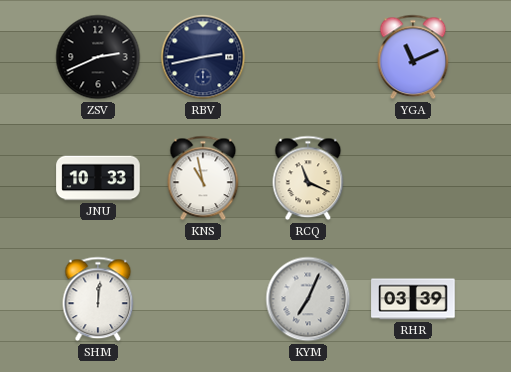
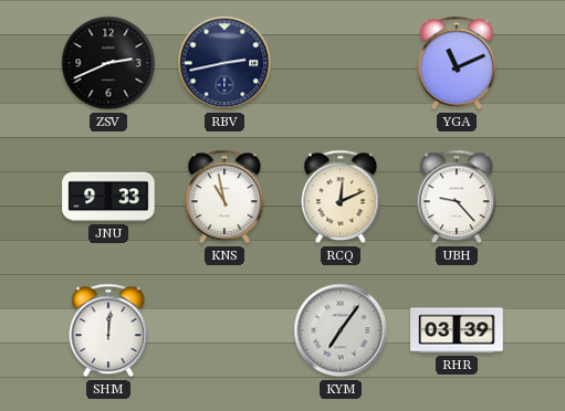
JNU: 10:33 -> 9:33 (108, 197)
RCQ: 11:19 -> 12:11 (341, 197)
UBH: none -> 9:23 (457, 197)
KYM: 7:04 -> 7:06 (341, 330)
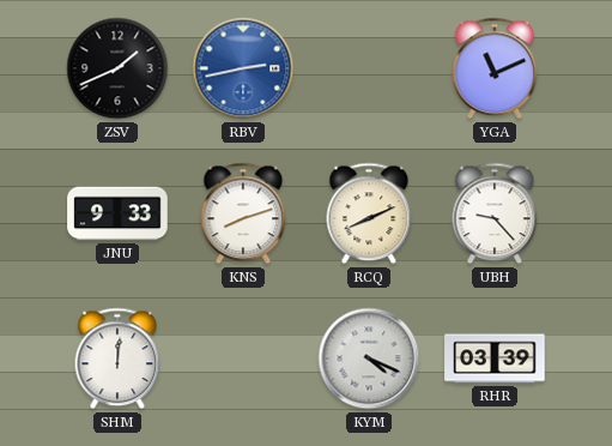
ZSV: 2:41 -> 1:41 (117, 68)
RBV dial: navy -> blue (243, 68)
KNS: 10:58 -> 8:12 (243, 213)
RCQ: 12:11 -> 8:11 (369, 213)
KYM: 7:06 -> 4:19 (369, 358)
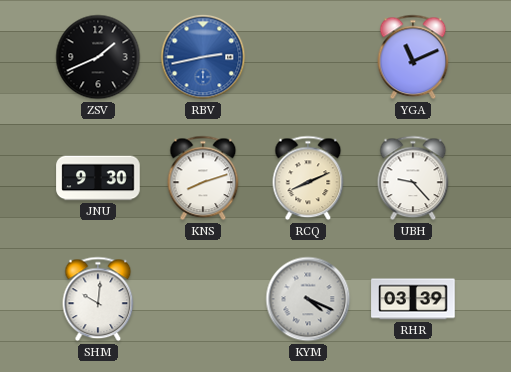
JNU: 9:33 -> 9:30 (98, 178)
SHM: 12:01 -> 10:01 (98, 299)
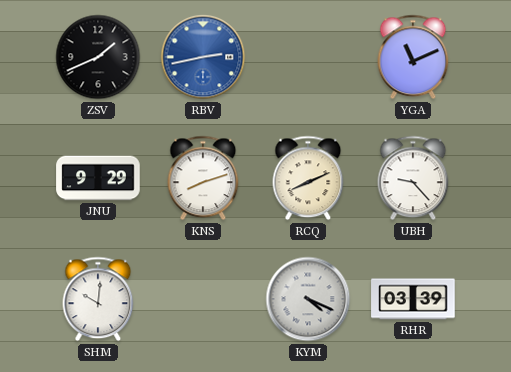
JNU: 9:30 -> 9:29 (98, 178)
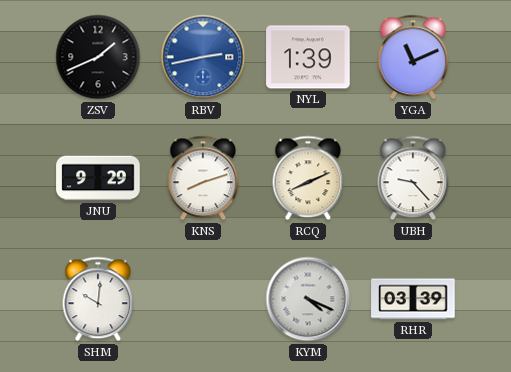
NYL: none -> 1:39 (308, 57)
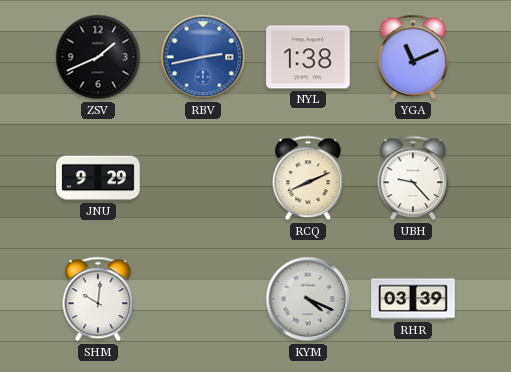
NYL: 1:39 -> 1:38 (308, 57)
KNS: 8:12 -> none (203, 178)
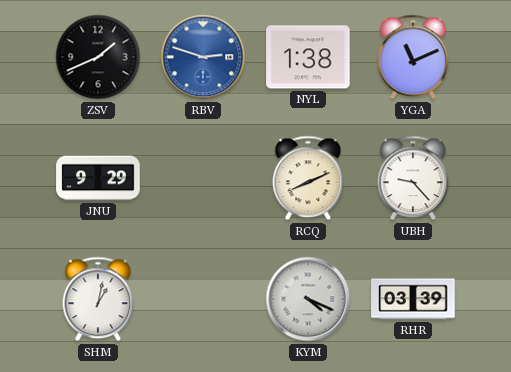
RBV: 2:43 -> 2:48 (203, 57)
SHM: 10:01 -> 1:02 (98, 299)
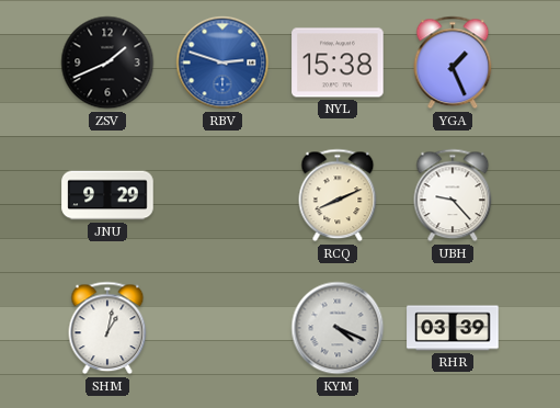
NYL: 1:38 -> 15:38 (338, 63)
YGA: 11:11 -> 1:26 (453, 63)
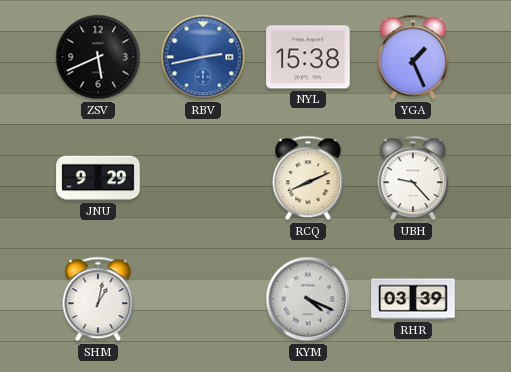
ZSV: 1:41 -> 5:41 (98, 57)
RBV: 2:48 -> 2:43 (203, 57)
